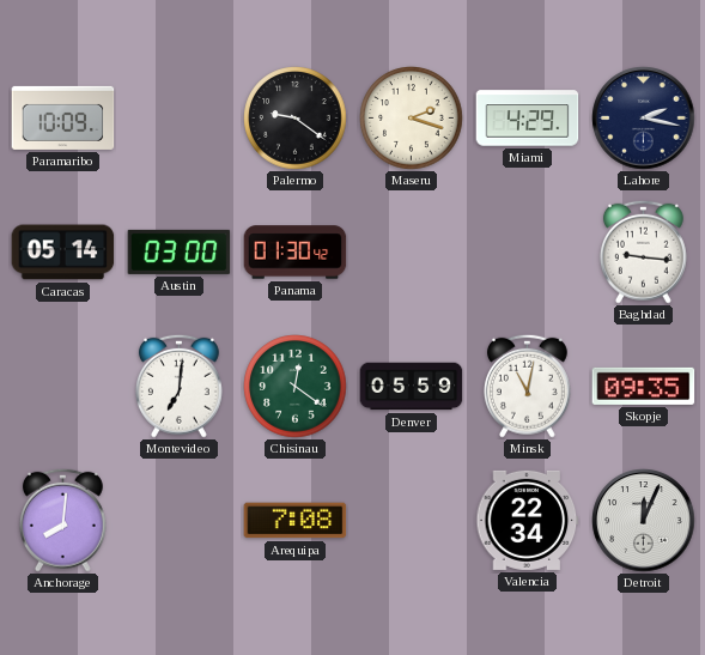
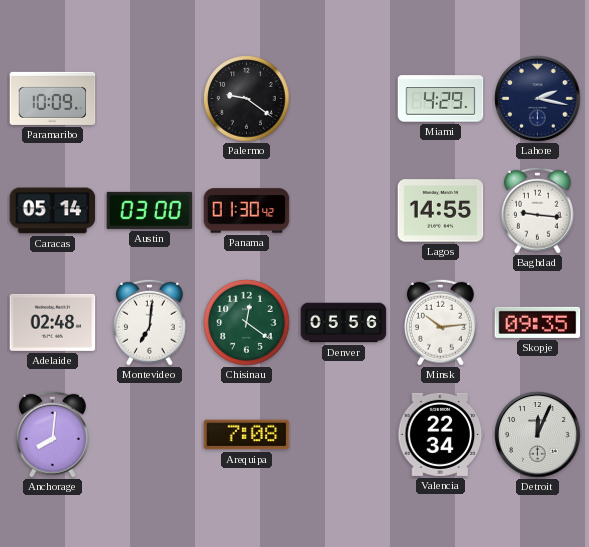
Maseru: 2:18 -> none (412, 119)
Lagos: none -> 14:55 (441, 211)
Adelaide: none -> 02:48 (53, 322)
Denver: 05:59 -> 05:56 (344, 323)
Minsk: 11:02 -> 10:14 (440, 322)
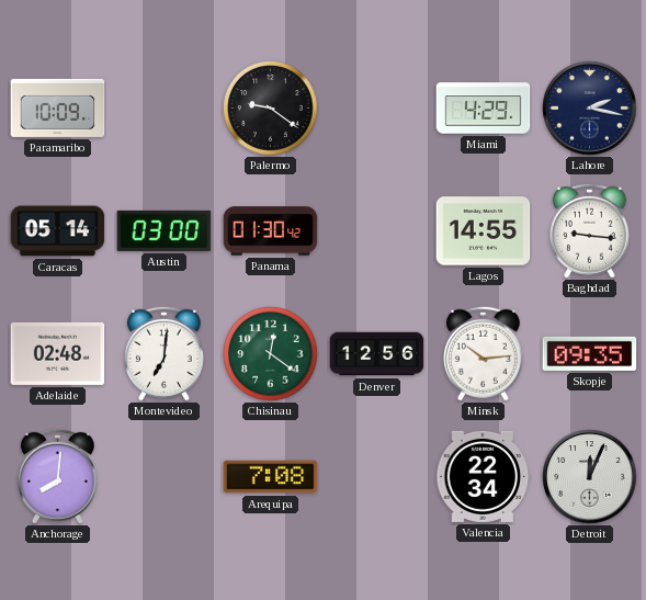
Denver: 05:56 -> 12:56 (377, 354)
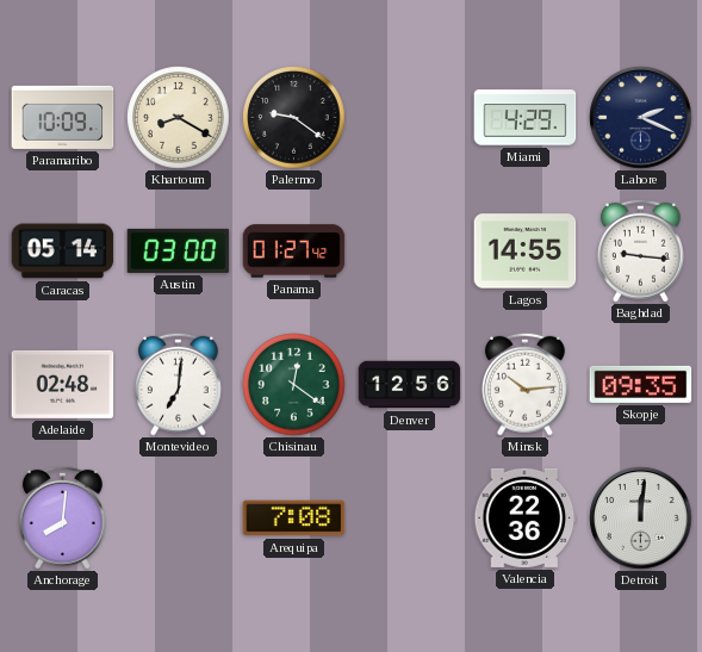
Khartoum: none -> 8:20 (179, 118)
Lahore: 2:17 -> 2:19 (641, 118)
Panama: 01:30 -> 01:27 (294, 252)
Valencia: 22:34 -> 22:36 (526, 517)
Detroit: 12:04 -> 12:01 (641, 519)
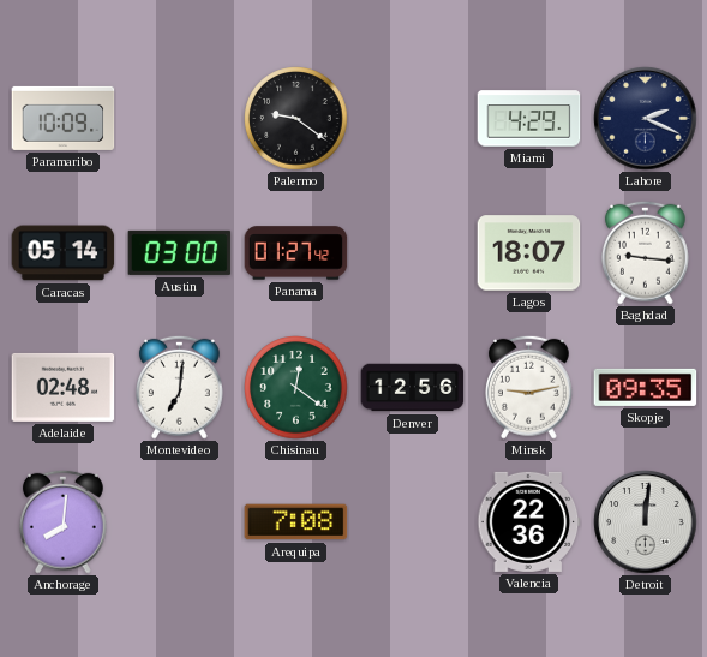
Khartoum: 8:20 -> none (179, 118)
Lagos: 14:55 -> 18:07 (529, 253)
Minsk: 10:14 -> 9:13 (528, 387)
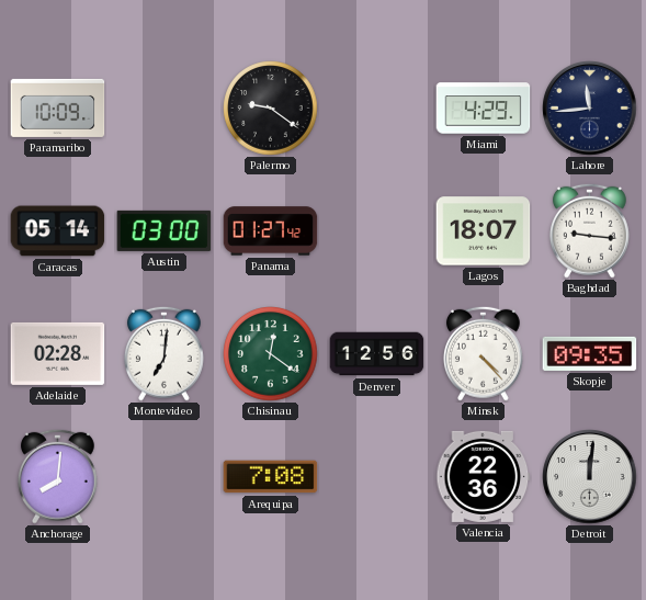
Lahore: 2:19 -> 11:44 (590, 109)
Adelaide: 02:48 -> 02:28 (58, 353)
Minsk: 9:13 -> 4:23 (483, 353)
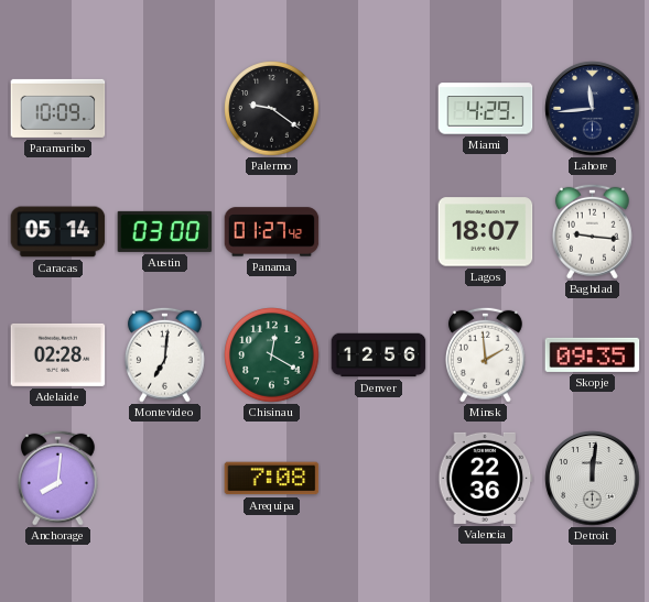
Chisinau: 12:21 -> 12:20 (272, 355)
Minsk: 4:23 -> 1:59 (485, 354)
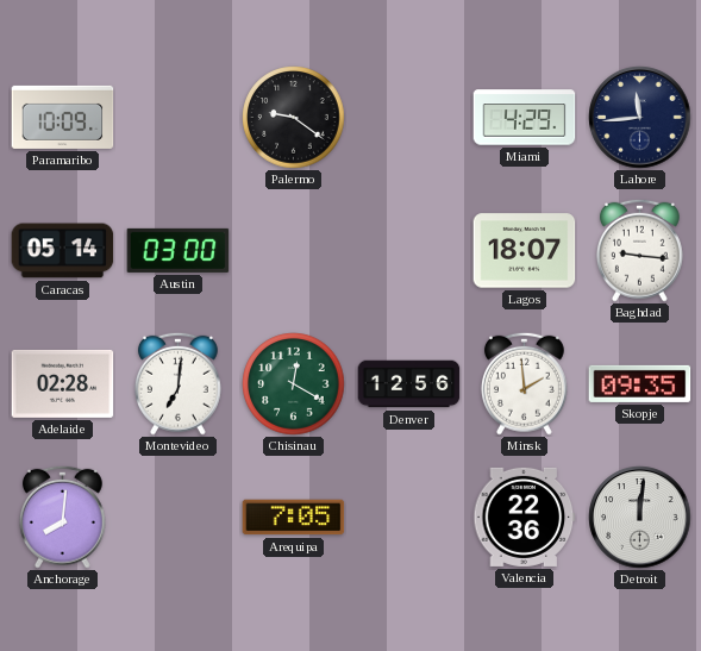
Panama: 01:27 -> none (272, 232)
Arequipa: 7:08 -> 7:05 (294, 518)
